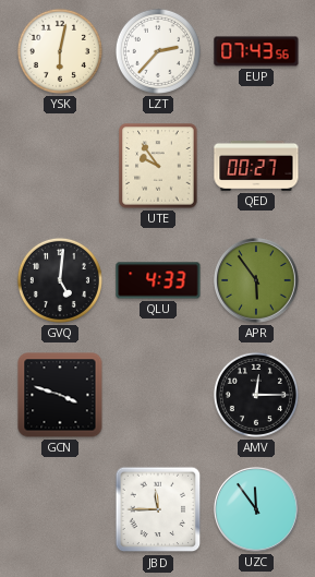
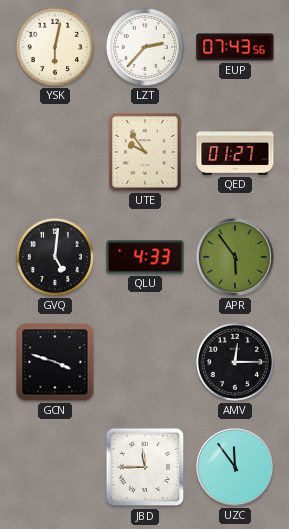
QED: 00:27 -> 01:27 (235, 152)
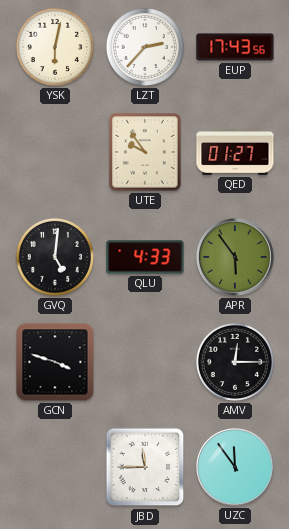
EUP: 07:43 -> 17:43 (235, 47)
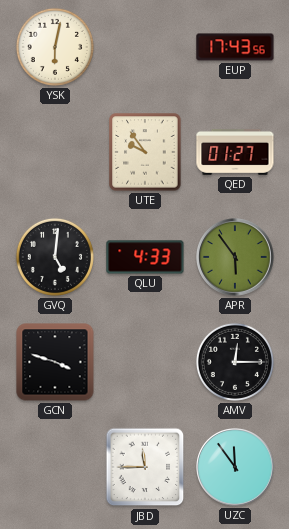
LZT: 2:37 -> none (145, 47)
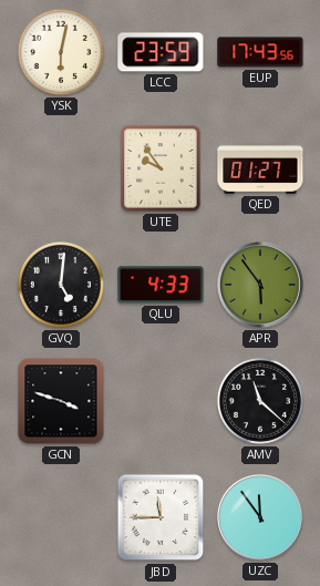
LCC: none -> 23:59 (161, 52)
AMV: 12:15 -> 11:22 (260, 401)
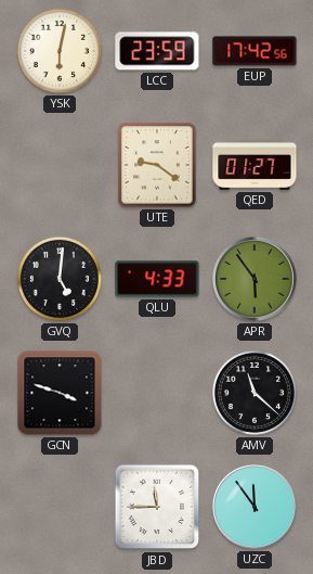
EUP: 17:43 -> 17:42 (255, 51)
UTE: 9:54 -> 9:21 (157, 165)
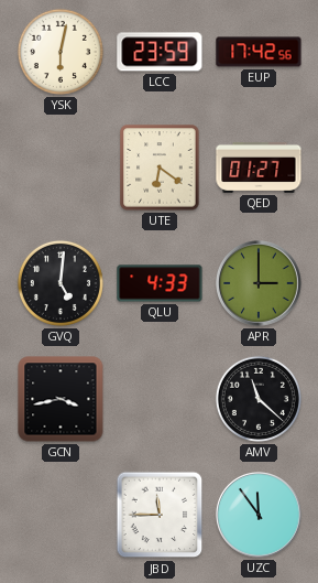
UTE: 9:21 -> 6:21 (160, 168)
APR: 5:54 -> 3:00 (259, 283)
GCN: 3:48 -> 3:43 (61, 399)
